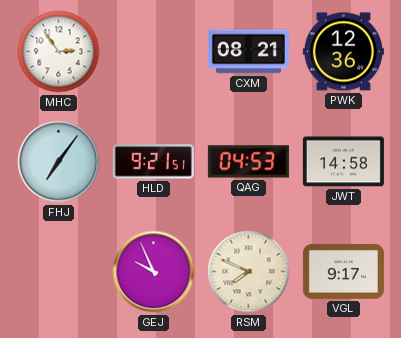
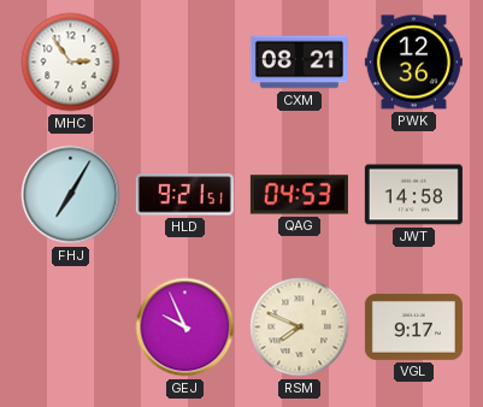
FHJ: 7:06 -> 7:05 (71, 195)
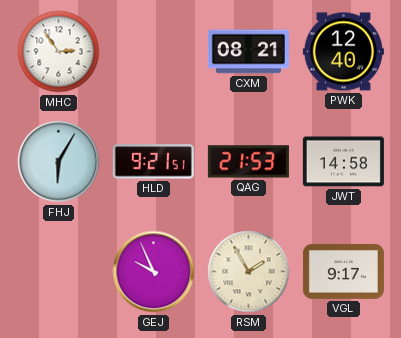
PWK: 12:36 -> 12:40 (343, 52)
FHJ: 7:05 -> 6:05 (59, 162)
QAG: 04:53 -> 21:53 (248, 162)
RSM: 7:49 -> 1:55 (249, 272)
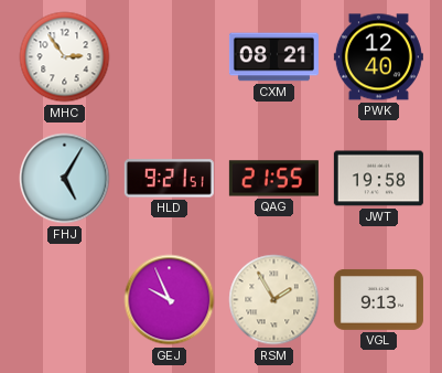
FHJ: 6:05 -> 5:05 (65, 179)
QAG: 21:53 -> 21:55 (273, 179)
JWT: 14:58 -> 19:58 (378, 179)
VGL: 9:17 -> 9:13 (378, 300)
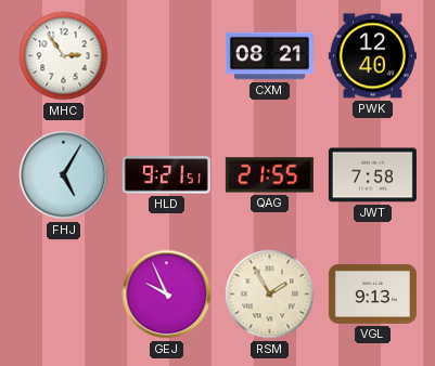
JWT: 19:58 -> 7:58 (372, 175)
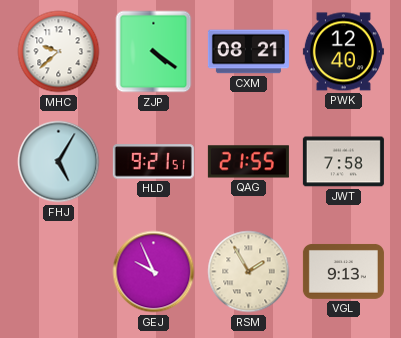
MHC: 2:54 -> 9:38 (59, 52)
ZJP: none -> 4:21 (154, 52)
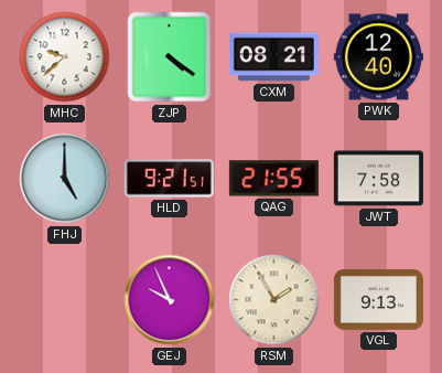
FHJ: 5:05 -> 5:00 (65, 179)
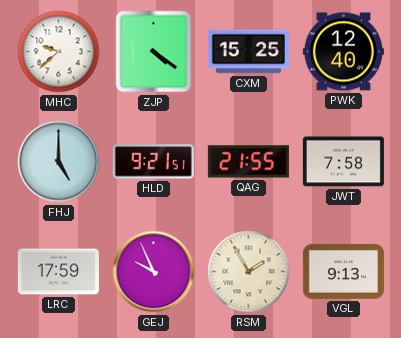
CXM: 08:21 -> 15:25 (248, 52)
LRC: none -> 17:59 (58, 272)
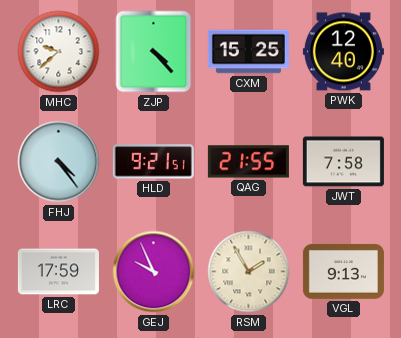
ZJP: 4:21 -> 4:23 (154, 52)
FHJ: 5:00 -> 4:24 (59, 162)
